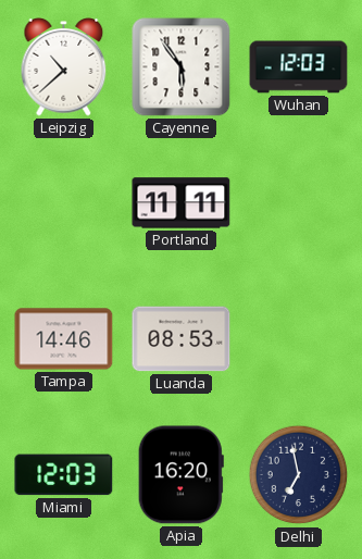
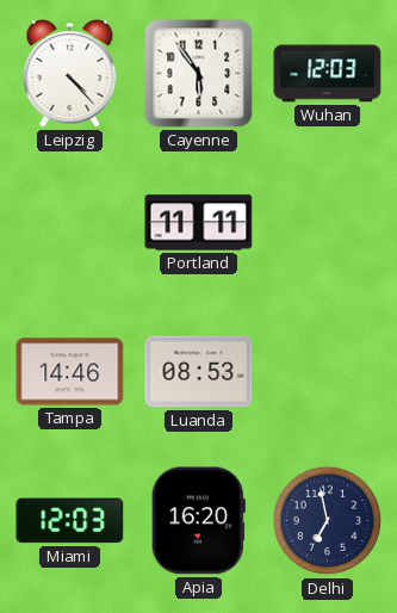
Leipzig: 10:38 -> 4:23 (70, 74)
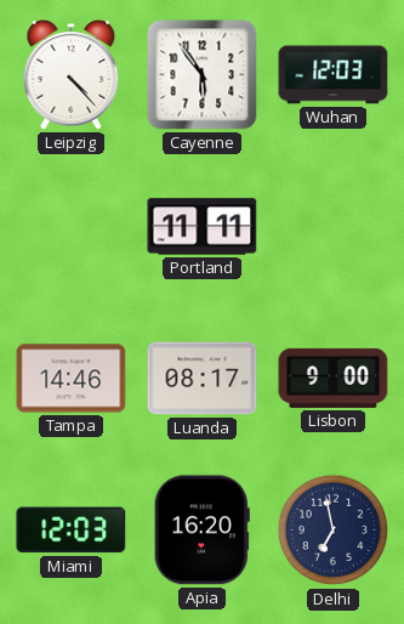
Luanda: 08:53 -> 08:17 (203, 379)
Lisbon: none -> 9:00 (334, 378)
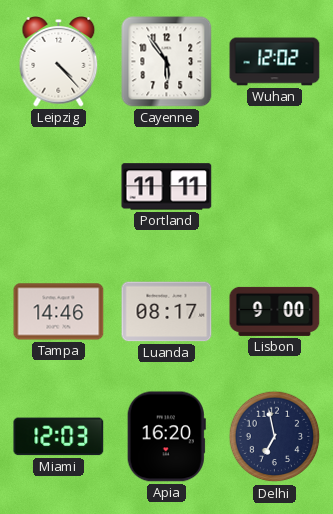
Wuhan: 12:03 -> 12:02 (275, 62)
